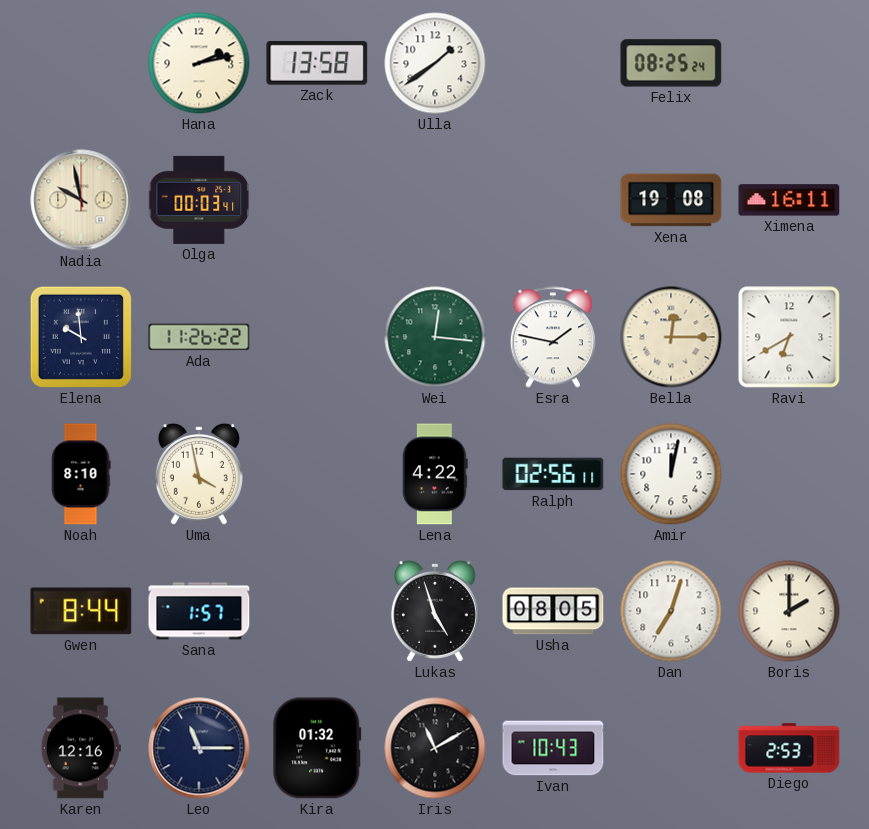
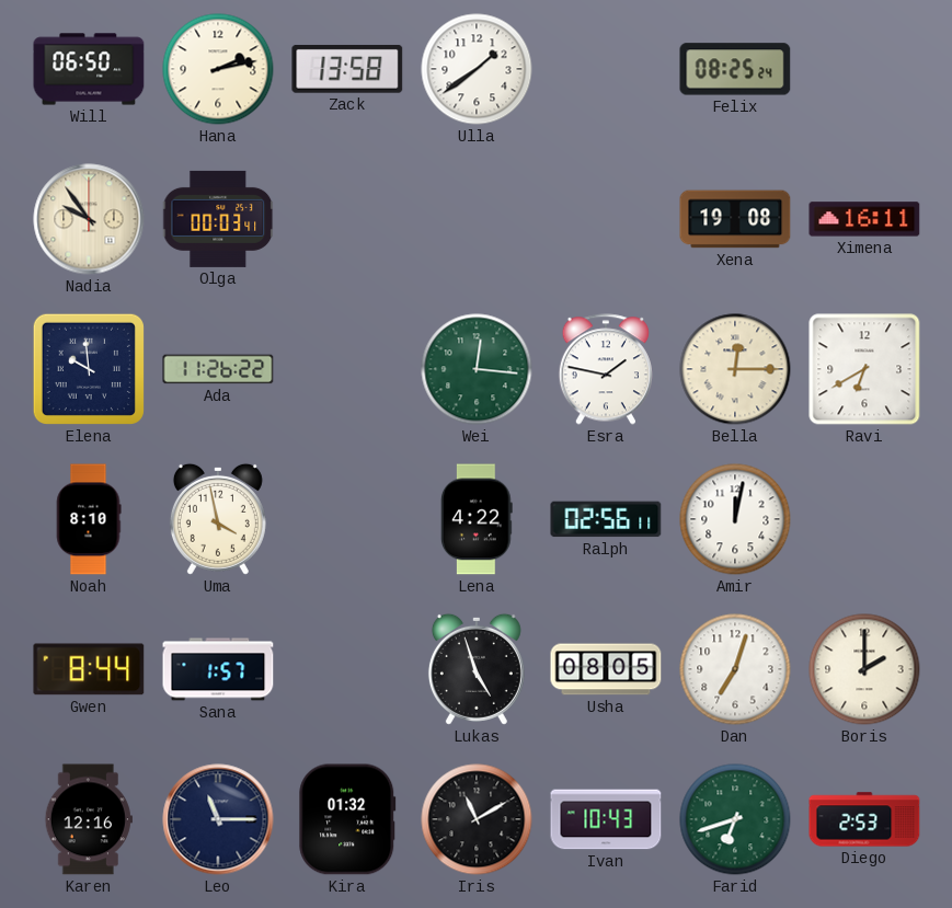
Will: none -> 06:50 (89, 69)
Nadia: 9:58 -> 9:54 (89, 219)
Farid: none -> 6:42 (735, 819)
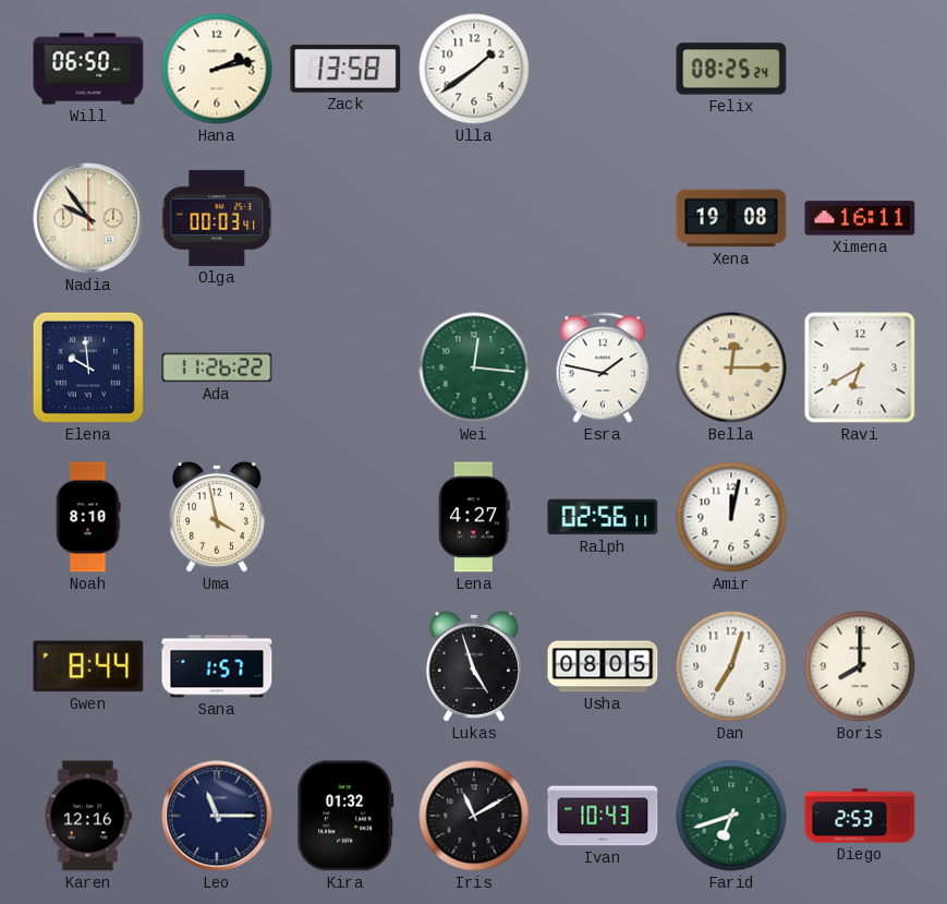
Lena: 4:22 -> 4:27 (474, 517)
Boris: 2:00 -> 8:00 (860, 666)
